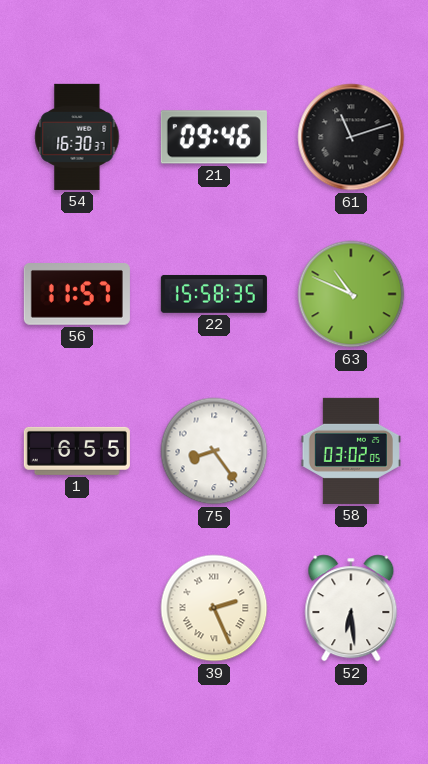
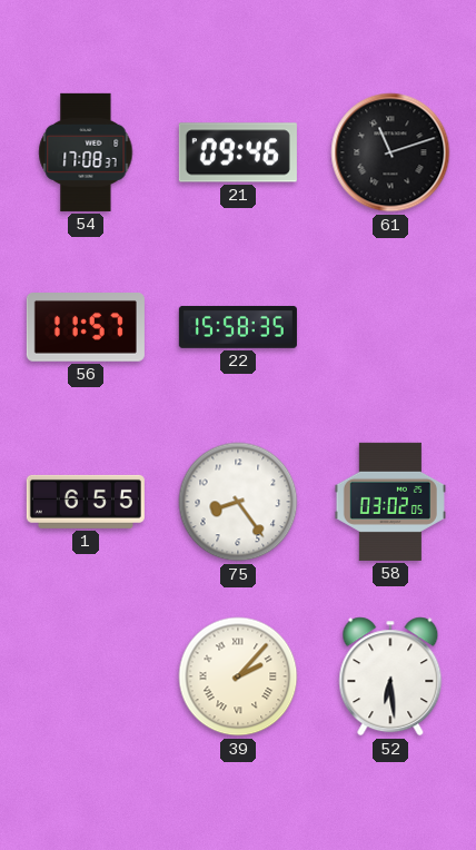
54: 16:30 -> 17:08 (86, 152)
63: 10:49 -> none (351, 294)
39: 2:26 -> 2:07 (238, 676)
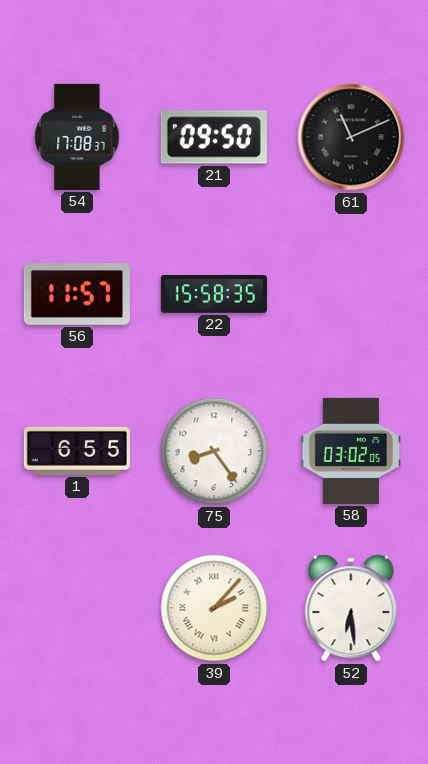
21: 09:46 -> 09:50 (214, 137)
61: 11:12 -> 11:11 (351, 137)
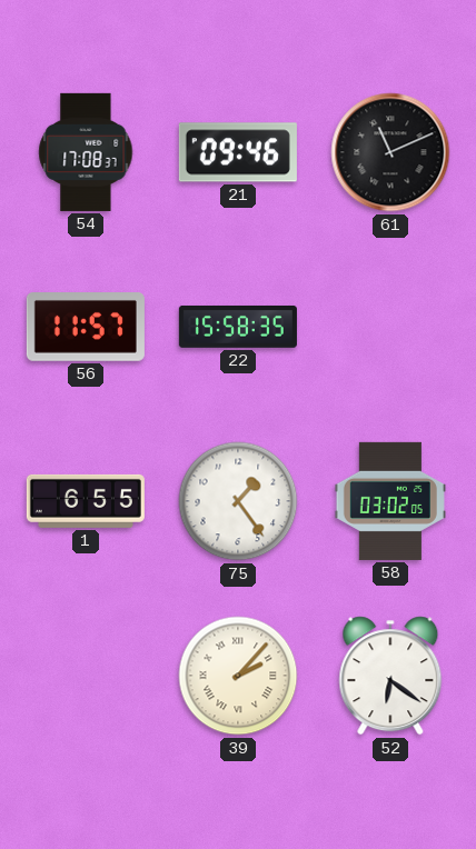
21: 09:50 -> 09:46 (238, 152)
75: 8:24 -> 1:24 (238, 501)
52: 6:29 -> 6:21 (390, 676)
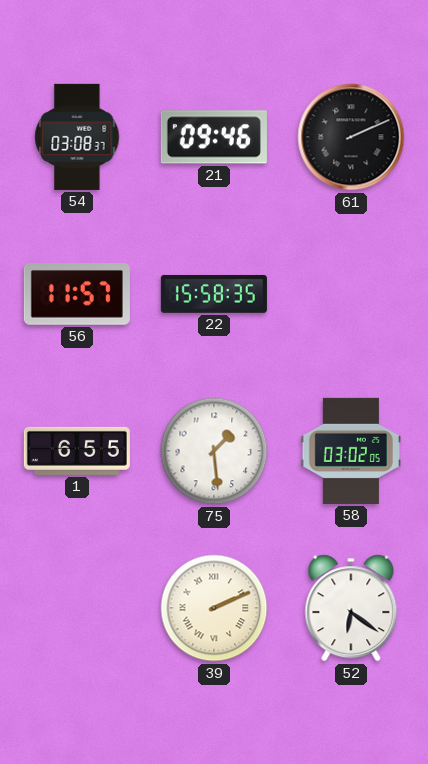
54: 17:08 -> 03:08 (77, 137)
61: 11:11 -> 2:11 (351, 137)
75: 1:24 -> 1:29 (214, 451)
39: 2:07 -> 2:11 (214, 608)
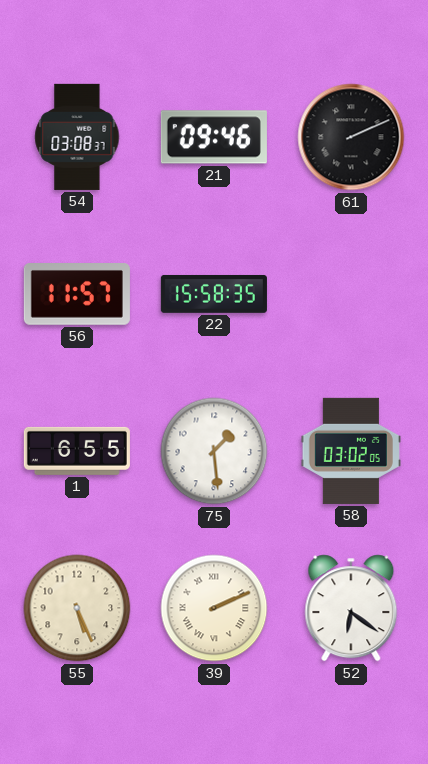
55: none -> 5:26 (77, 608)
